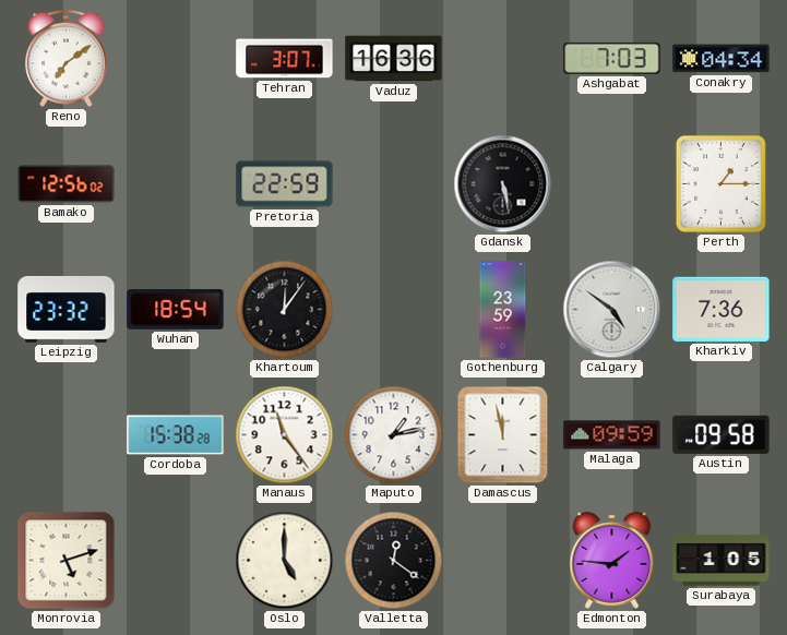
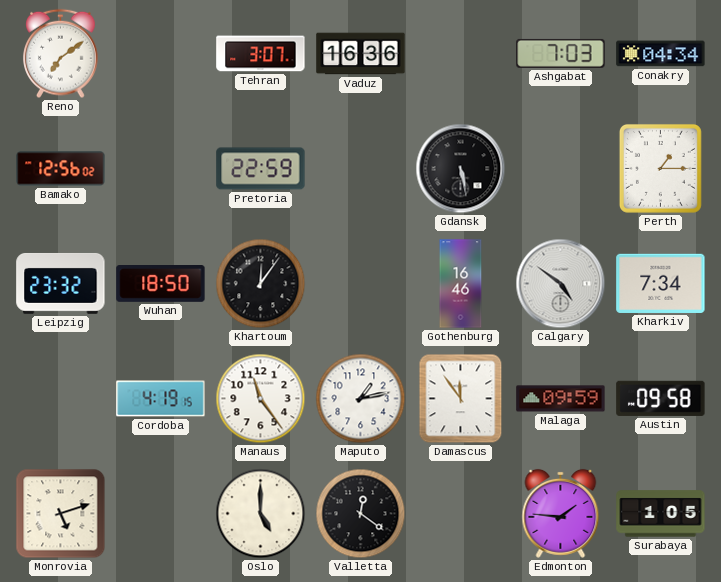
Wuhan: 18:54 -> 18:50 (161, 284)
Gothenburg: 23:59 -> 16:46 (461, 284)
Kharkiv: 7:36 -> 7:34 (661, 283)
Cordoba: 15:38 -> 4:19 (161, 399)
Damascus: 11:58 -> 11:54 (461, 399)
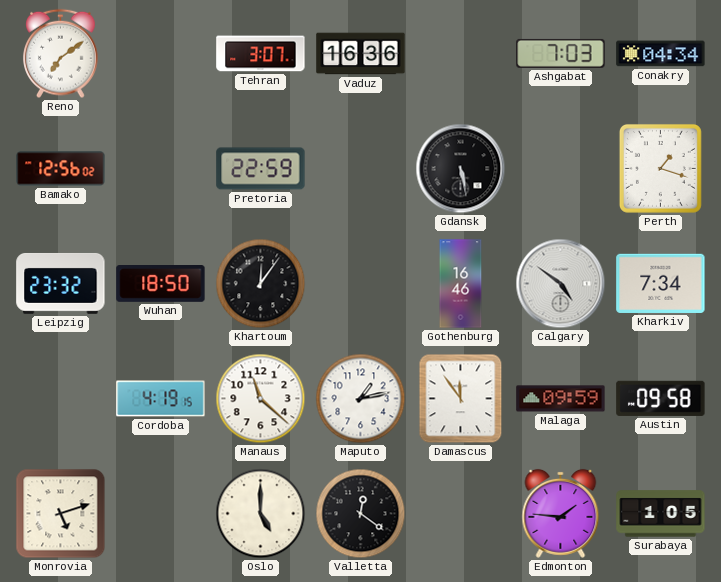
Perth: 1:15 -> 1:18 (660, 168)
Manaus: 11:24 -> 11:22 (261, 399)
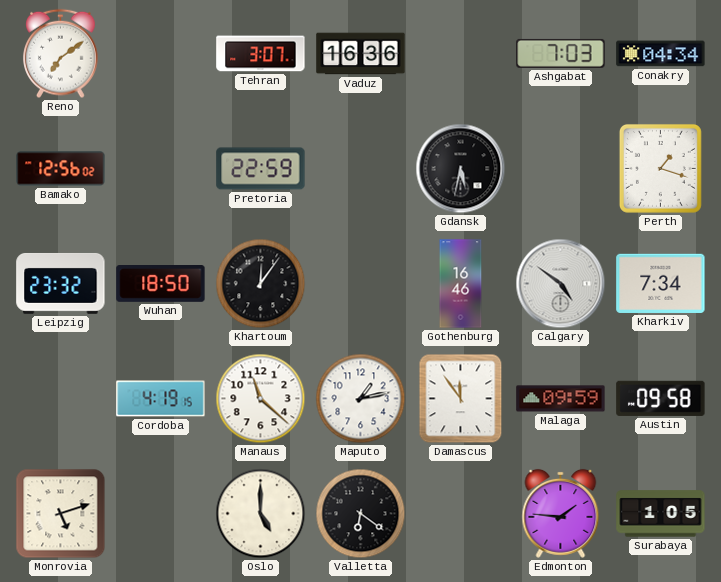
Gdansk: 5:28 -> 5:32 (461, 169)
Valletta: 12:21 -> 6:21 (361, 514)
